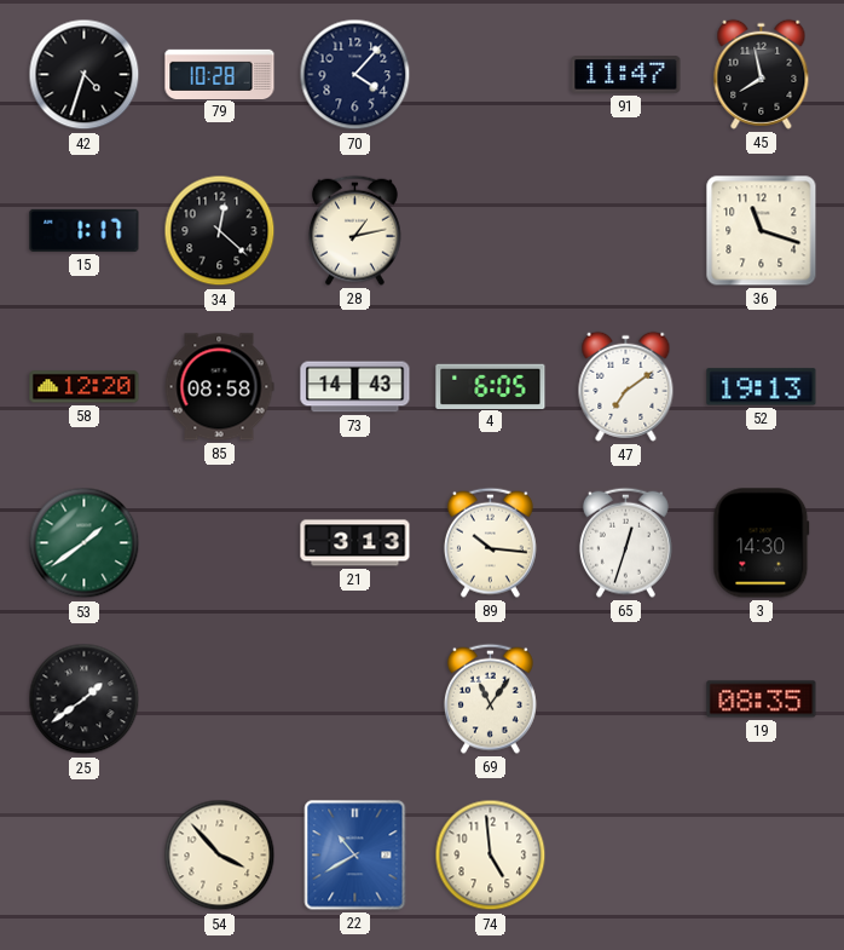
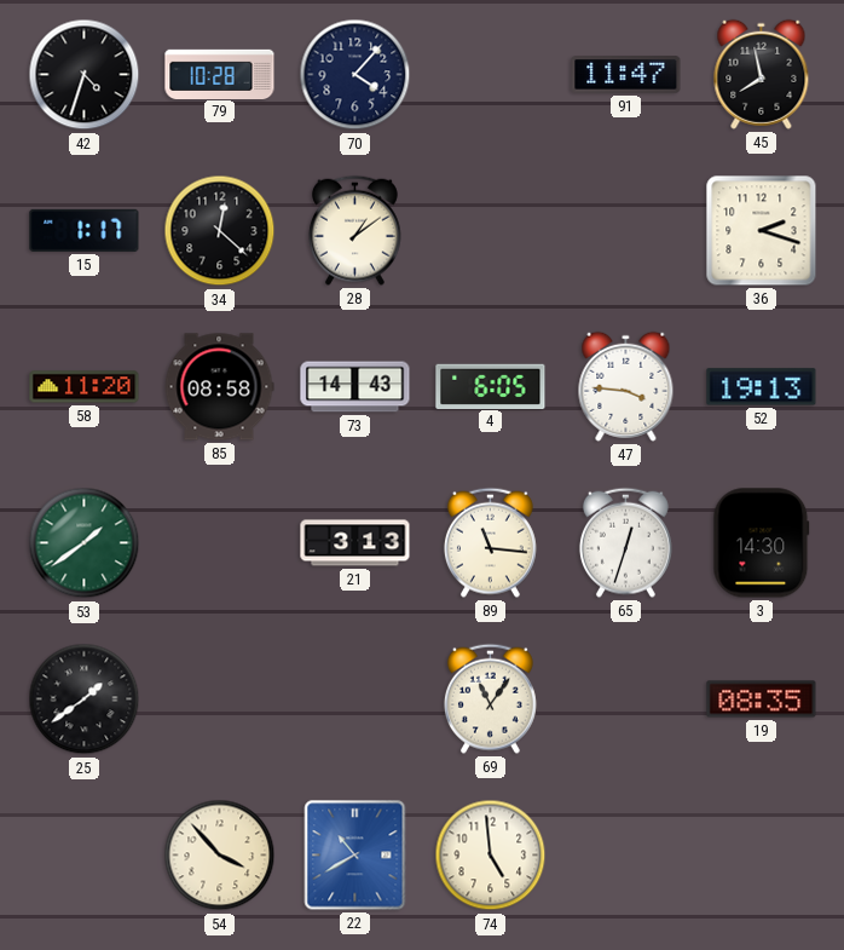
28: 1:13 -> 1:09 (354, 230)
36: 11:18 -> 2:18 (762, 231)
58: 12:20 -> 11:20 (85, 387)
47: 7:09 -> 3:46 (626, 386)
89: 10:16 -> 11:16 (490, 542)
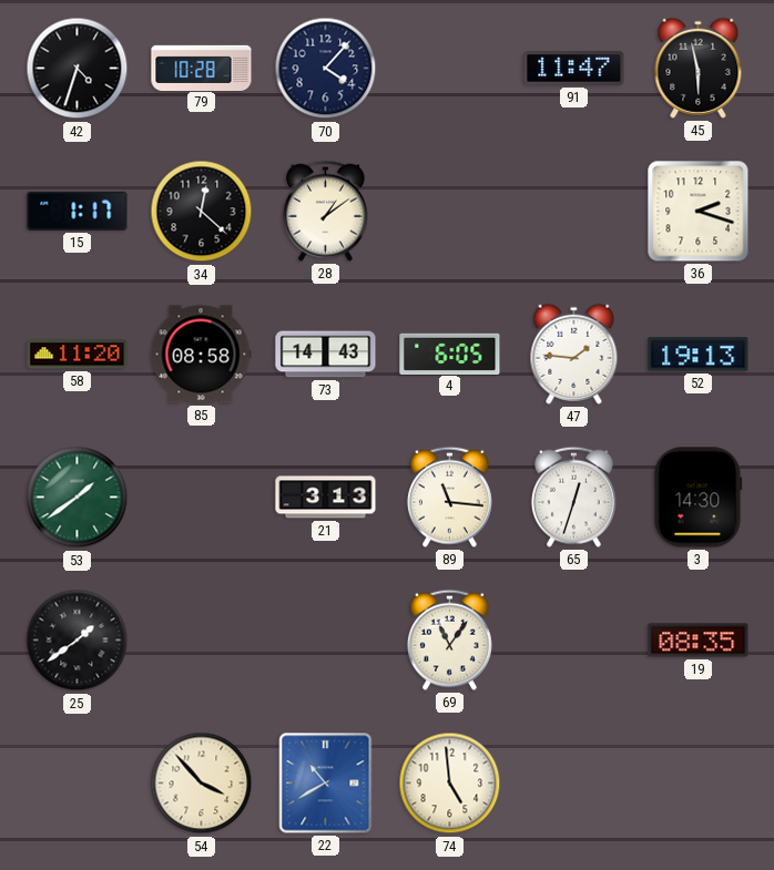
45: 7:58 -> 5:58 (699, 68)
47: 3:46 -> 1:46 (574, 354)
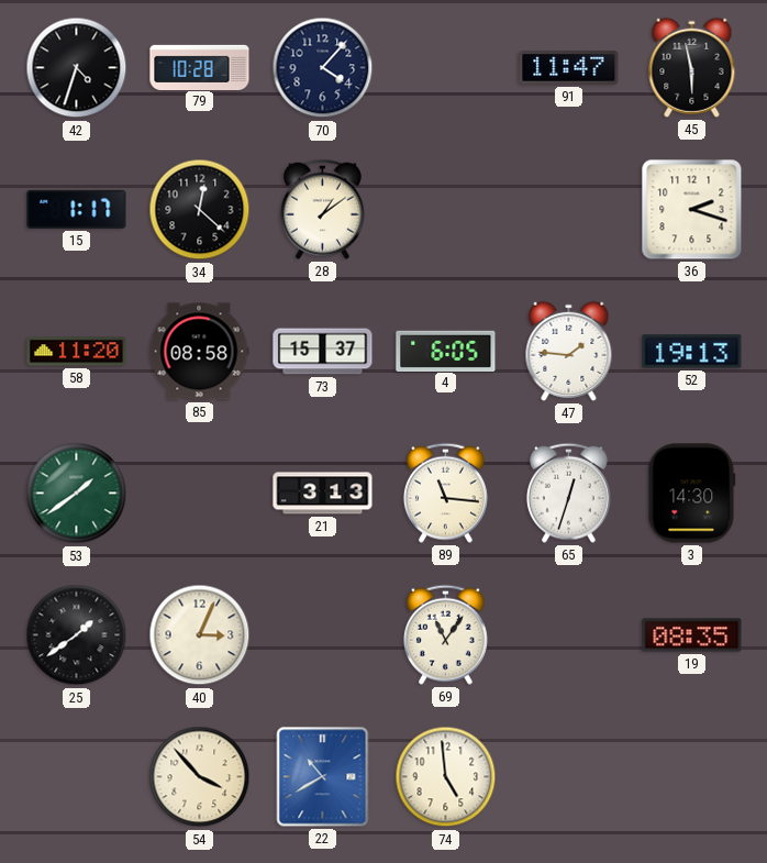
73: 14:43 -> 15:37 (323, 352)
40: none -> 3:04 (200, 635)
